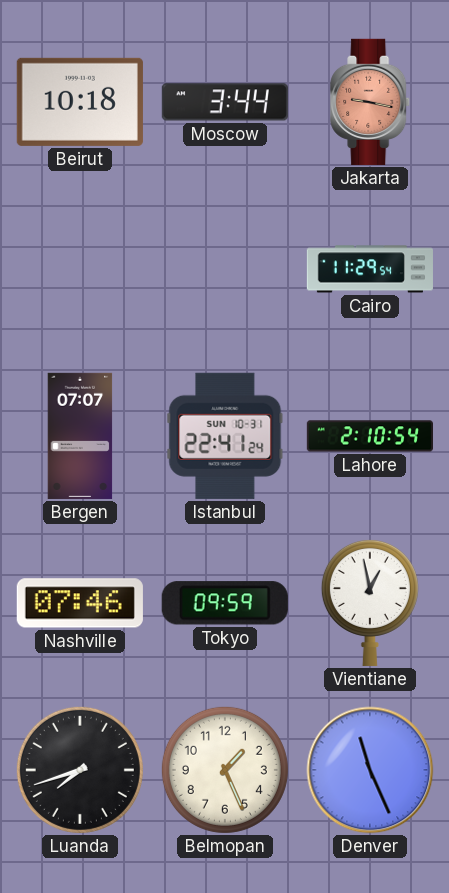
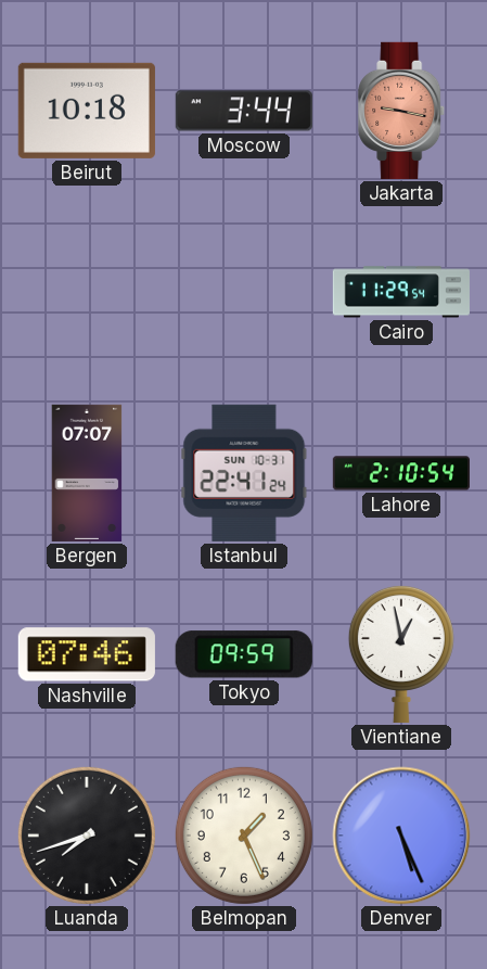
Denver: 11:26 -> 5:26 (401, 836)
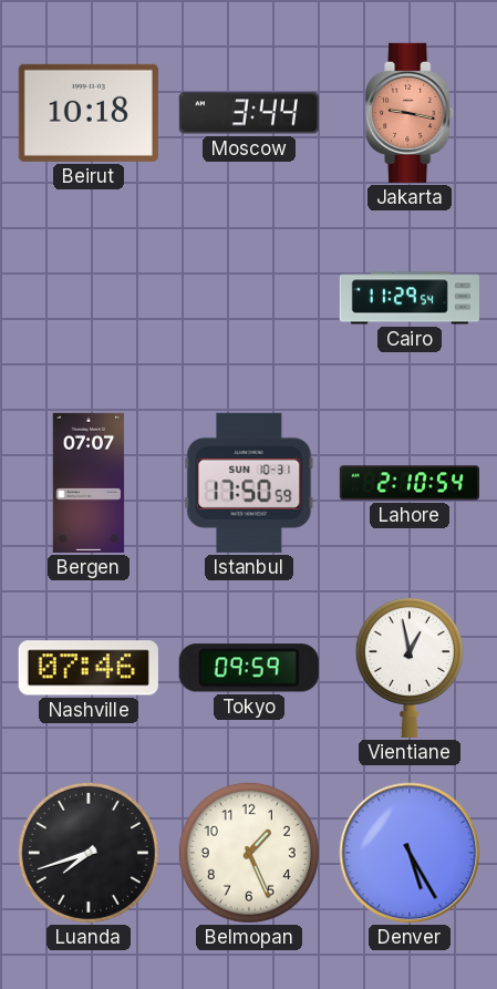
Istanbul: 22:41 -> 17:50 (249, 483)
Denver: 5:26 -> 5:25 (410, 853)
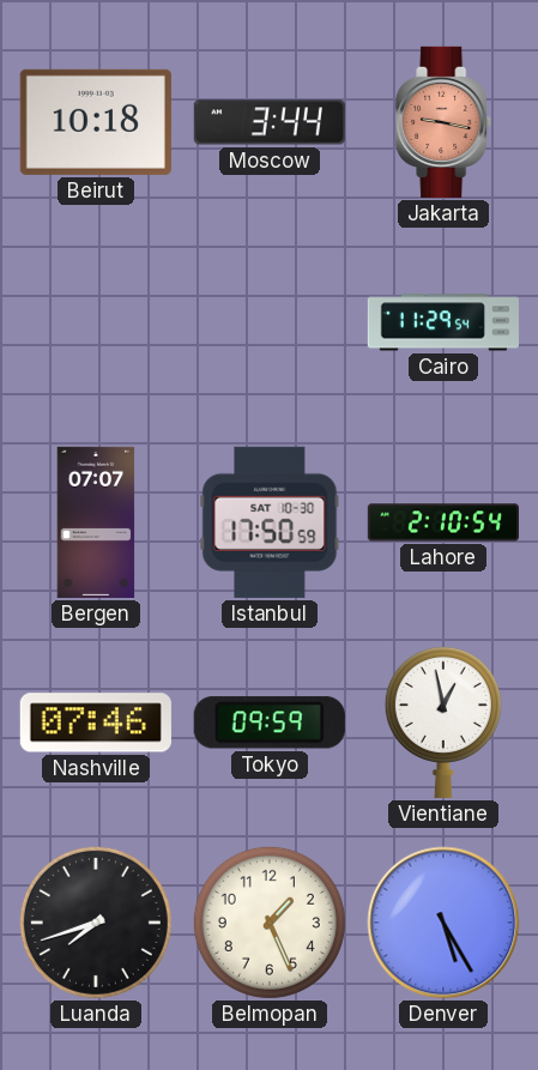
Istanbul date: SUN 10-31 -> SAT 10-30 (270, 522)
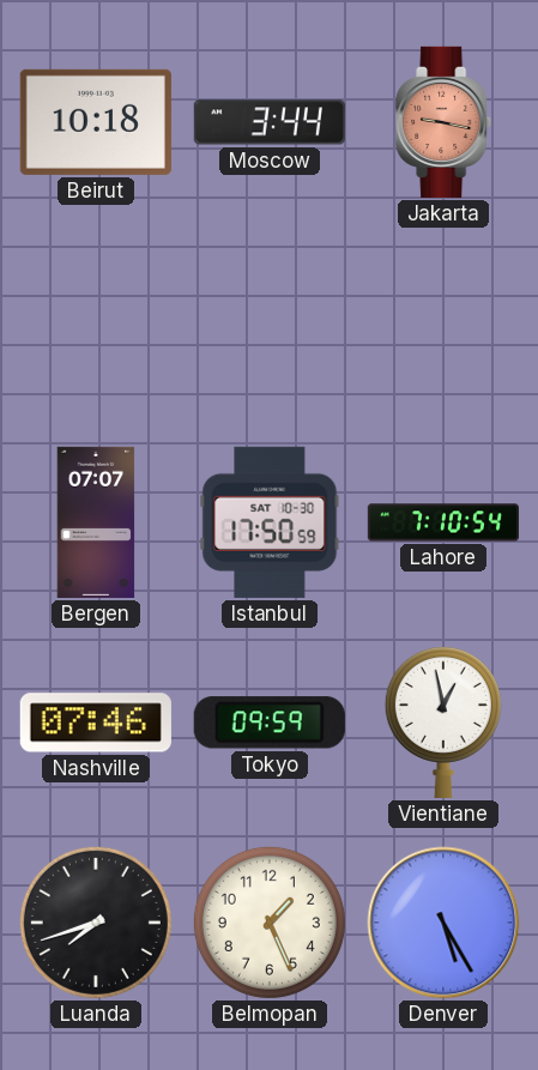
Cairo: 11:29 -> none (443, 322)
Lahore: 2:10 -> 7:10 (442, 522)
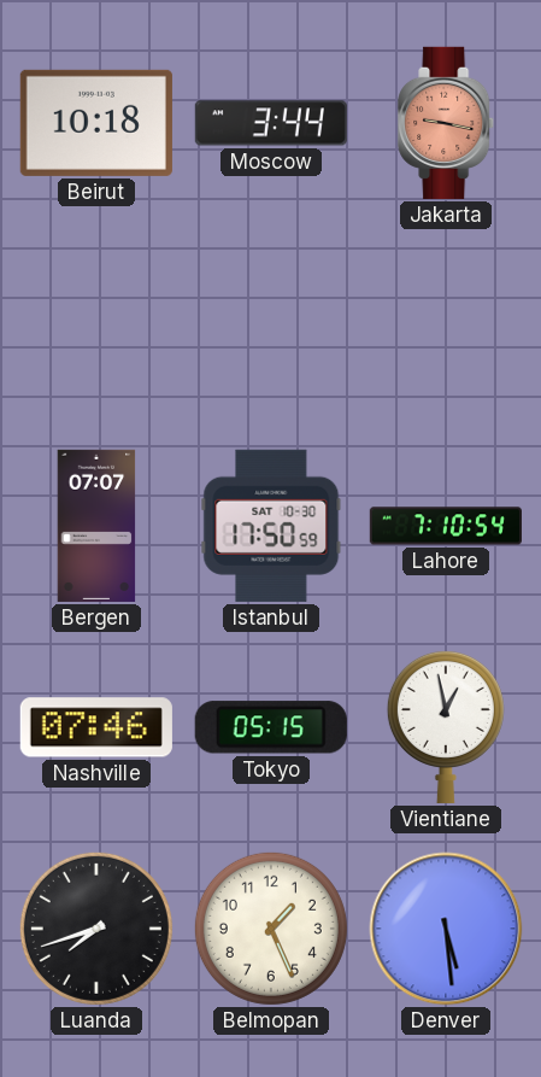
Tokyo: 09:59 -> 05:15 (271, 727)
Denver: 5:25 -> 5:29 (446, 929)
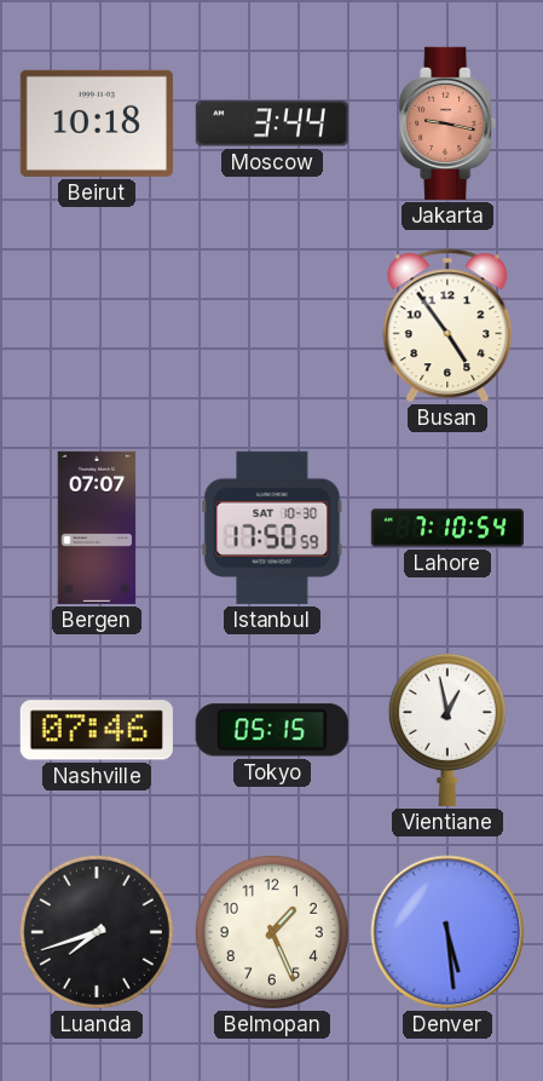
Busan: none -> 4:54 (447, 326)
